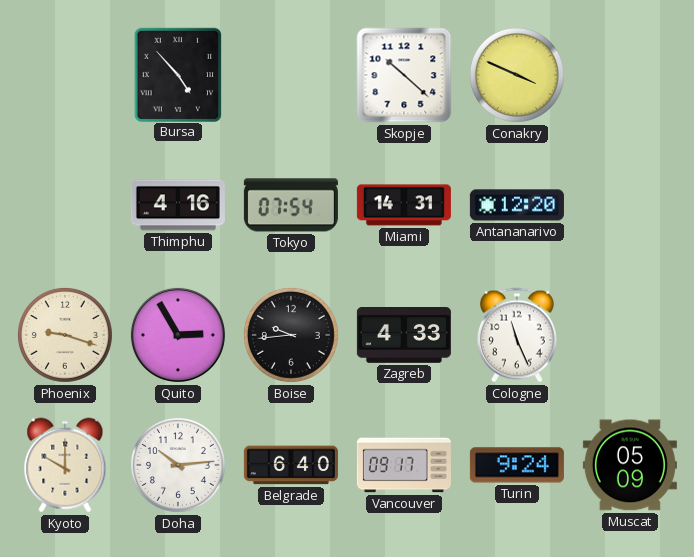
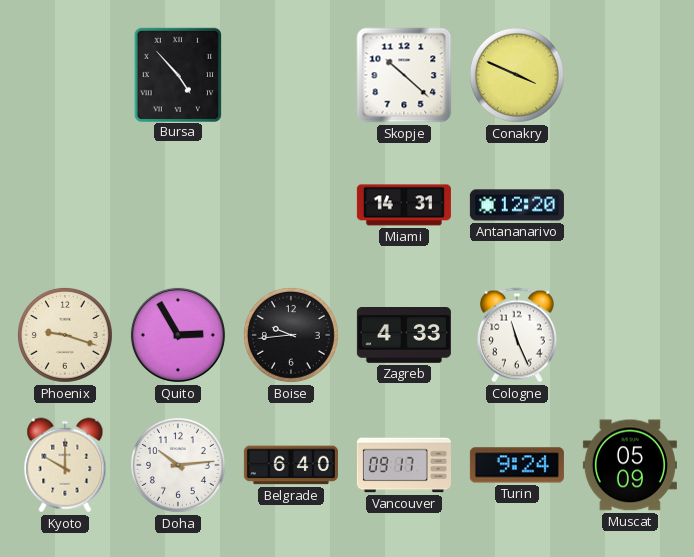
Thimphu: 4:16 -> none (178, 205)
Tokyo: 07:54 -> none (291, 205)
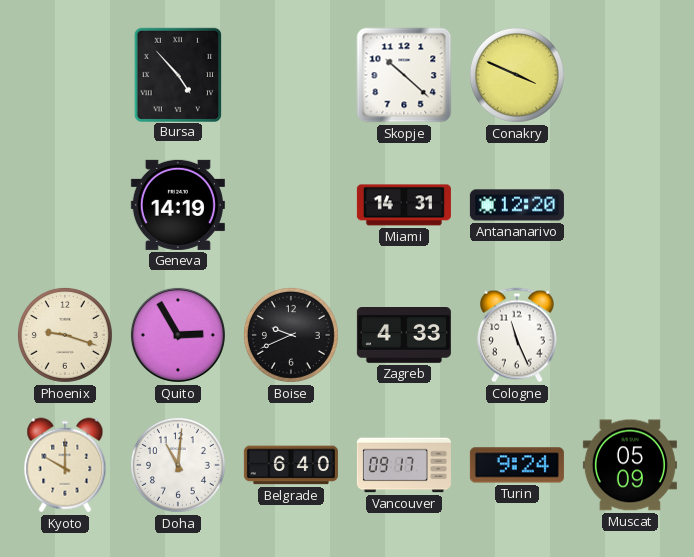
Geneva: none -> 14:19 (178, 205)
Boise: 9:44 -> 9:41 (291, 335)
Doha: 10:14 -> 11:01 (178, 465)
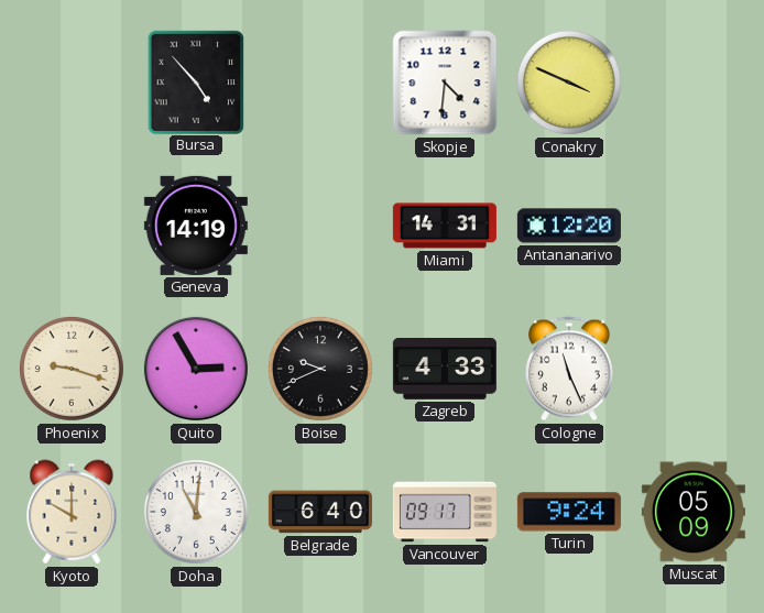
Skopje: 10:22 -> 4:31 (445, 83)
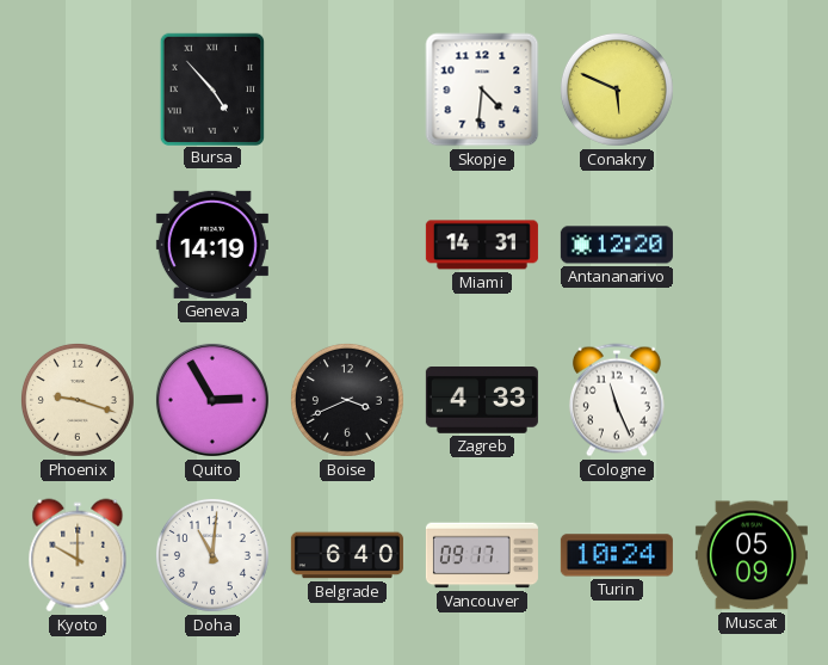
Conakry: 3:49 -> 5:49 (617, 90)
Boise: 9:41 -> 3:41 (347, 400)
Turin: 9:24 -> 10:24 (617, 555)
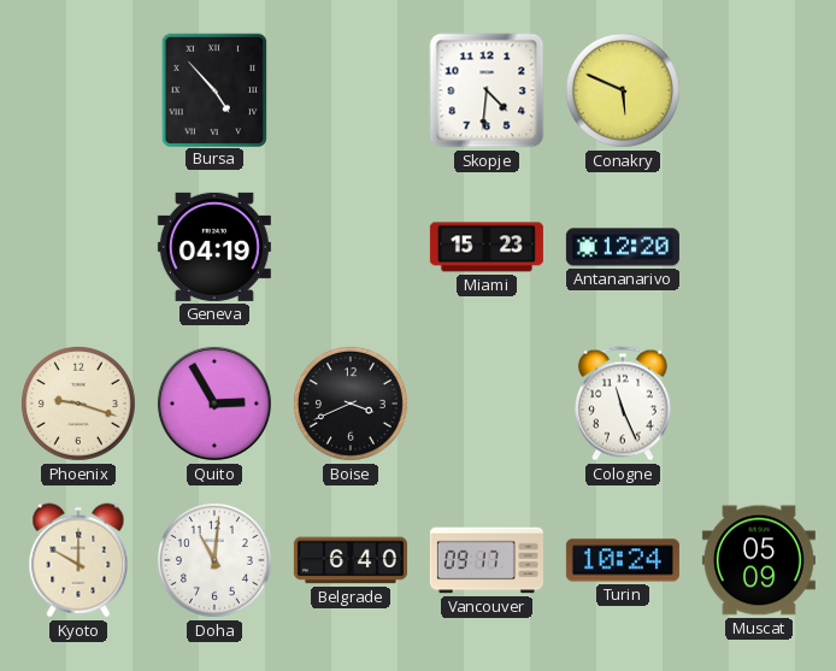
Geneva: 14:19 -> 04:19 (214, 247)
Miami: 14:31 -> 15:23 (487, 247)
Zagreb: 4:33 -> none (482, 401)
